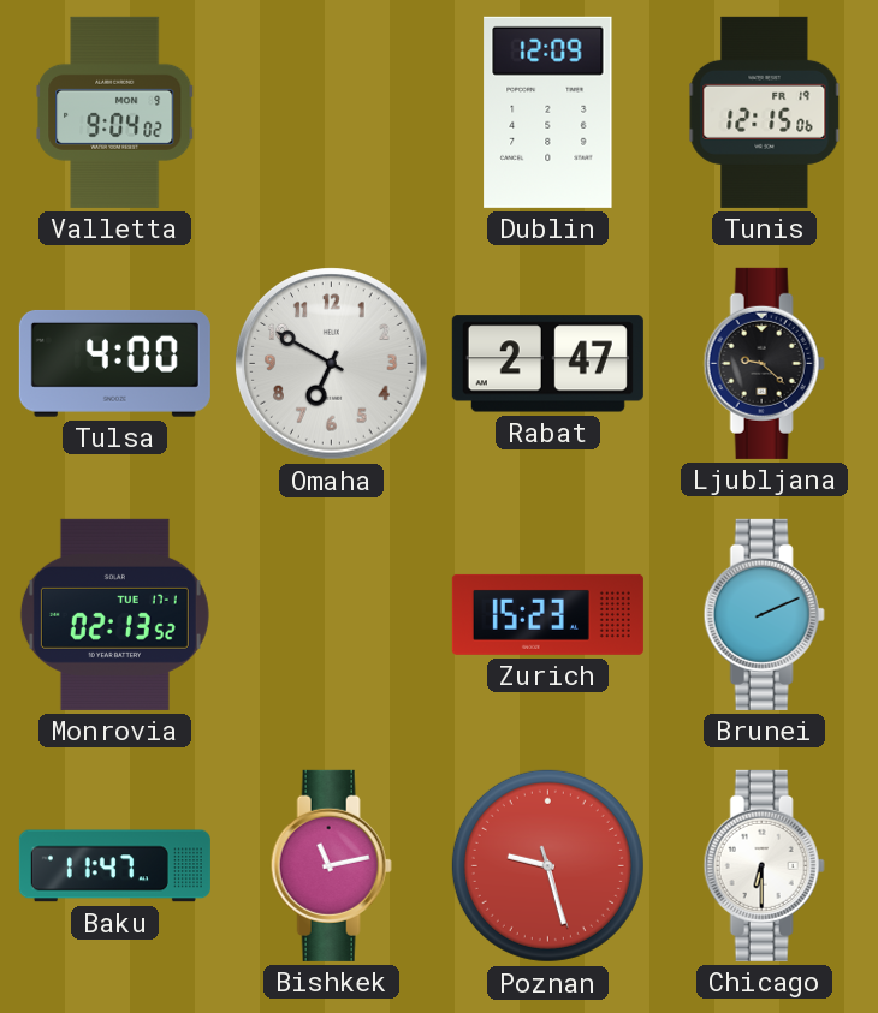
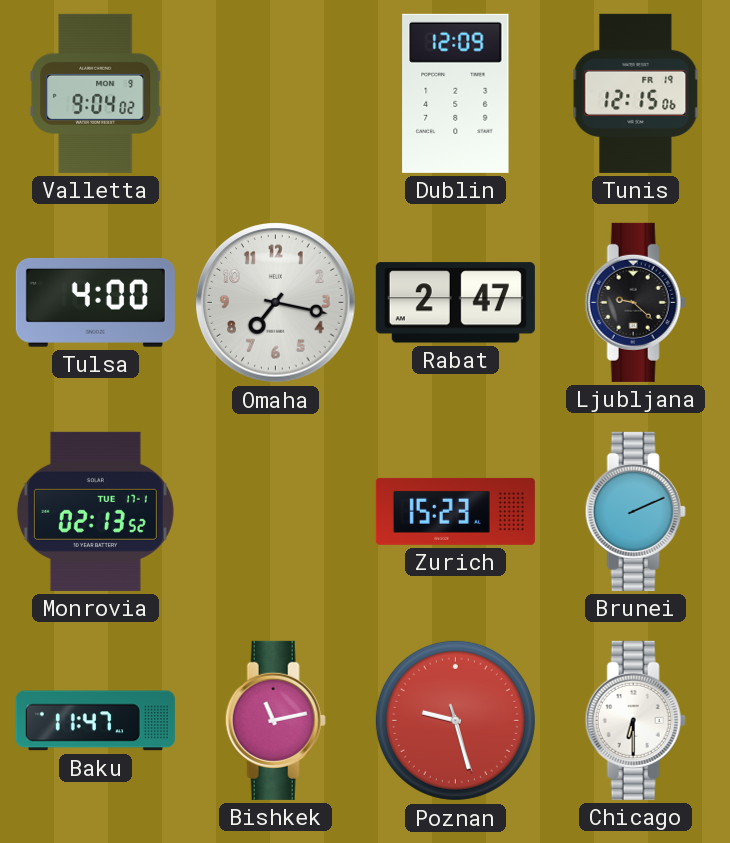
Omaha: 6:50 -> 7:17 (276, 303)
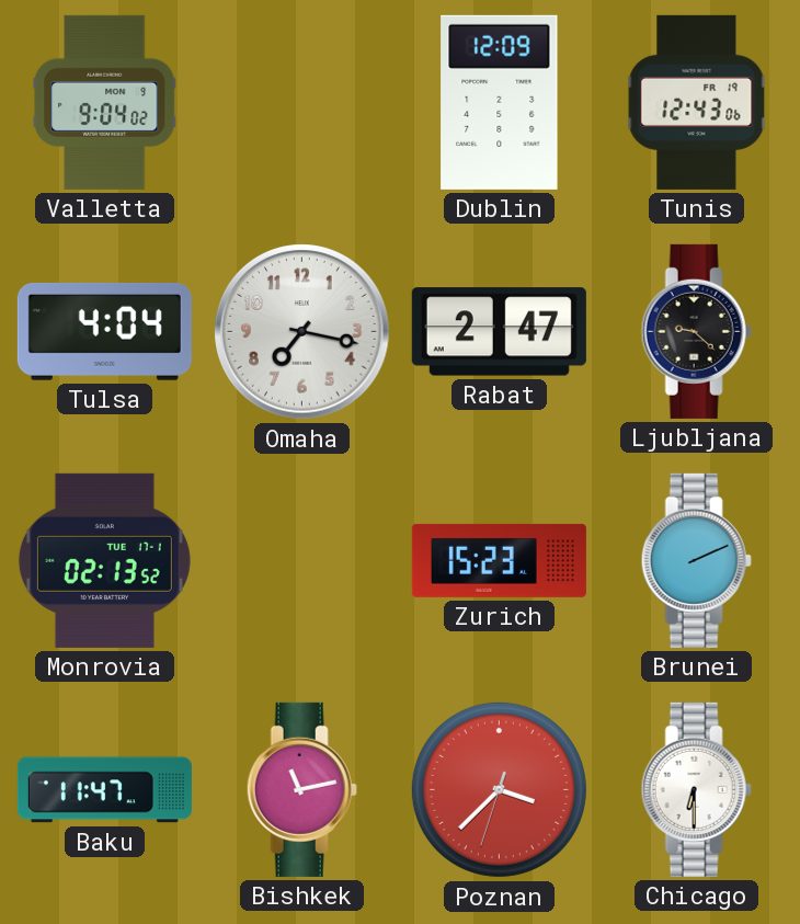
Tunis: 12:15 -> 12:43 (697, 102)
Tulsa: 4:00 -> 4:04 (104, 331)
Poznan: 9:27 -> 3:37 (499, 789)
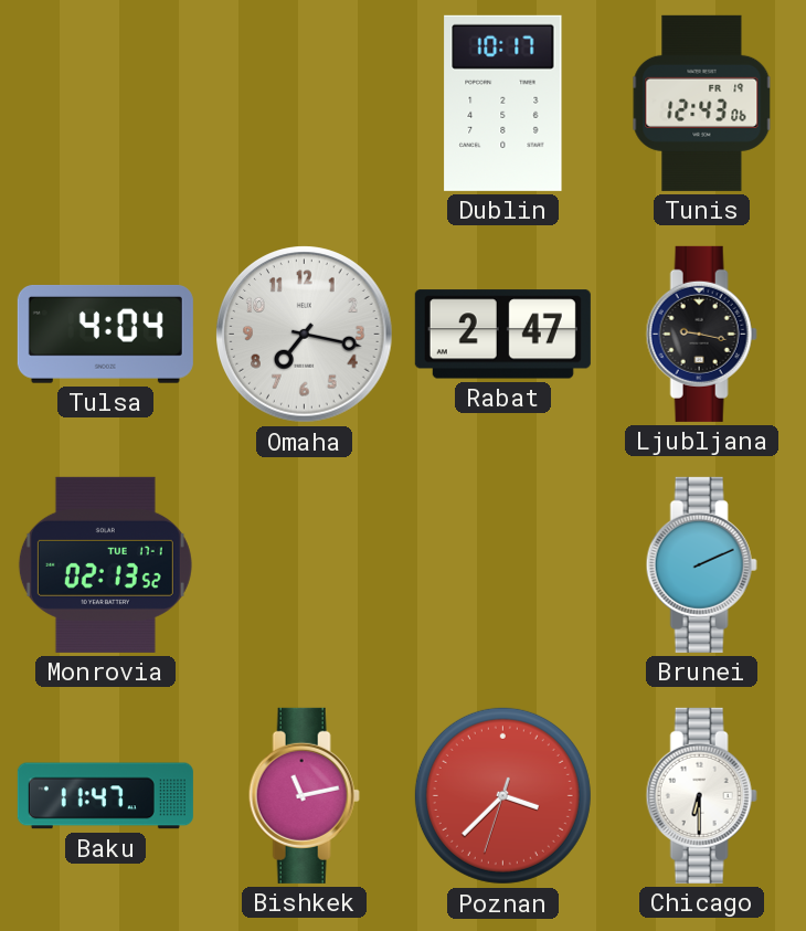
Valletta: 9:04 -> none (105, 102)
Dublin: 12:09 -> 10:17 (503, 103)
Ljubljana: 9:22 -> 9:17 (701, 334)
Zurich: 15:23 -> none (499, 560)
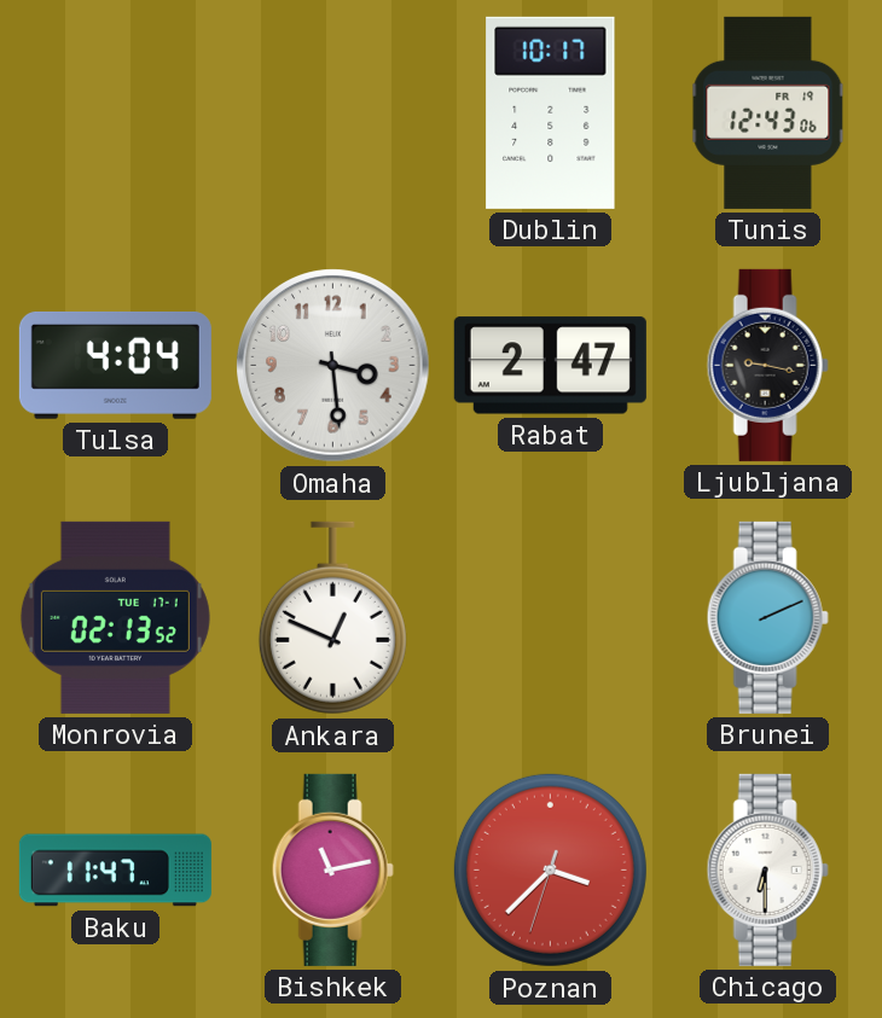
Omaha: 7:17 -> 3:29 (333, 366)
Ankara: none -> 12:49 (332, 618)
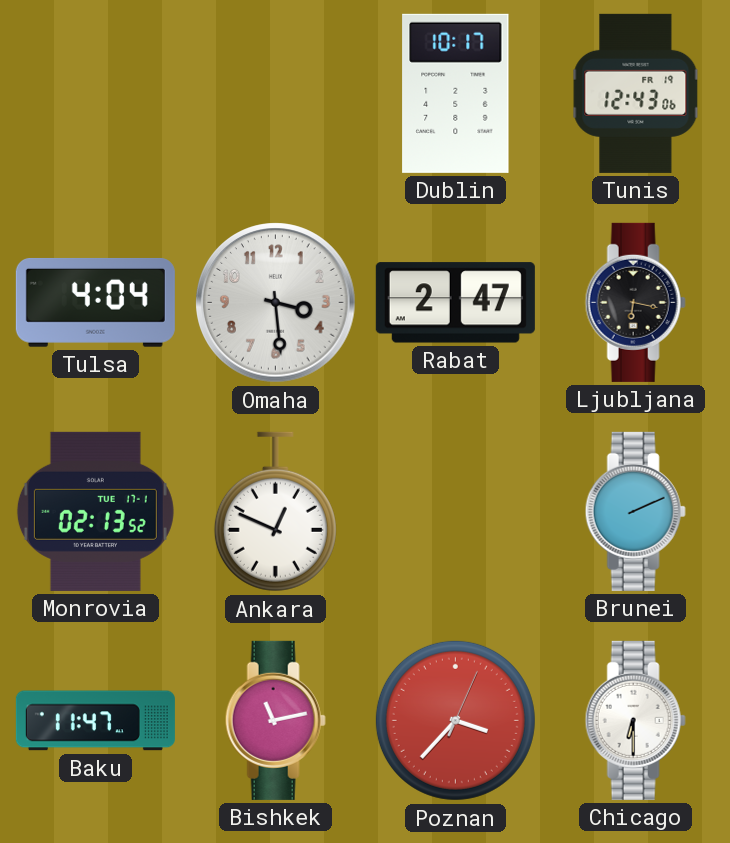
Ljubljana: 9:17 -> 6:17 (635, 302)
Poznan: 3:37:33 -> 3:37:04 (455, 720)
